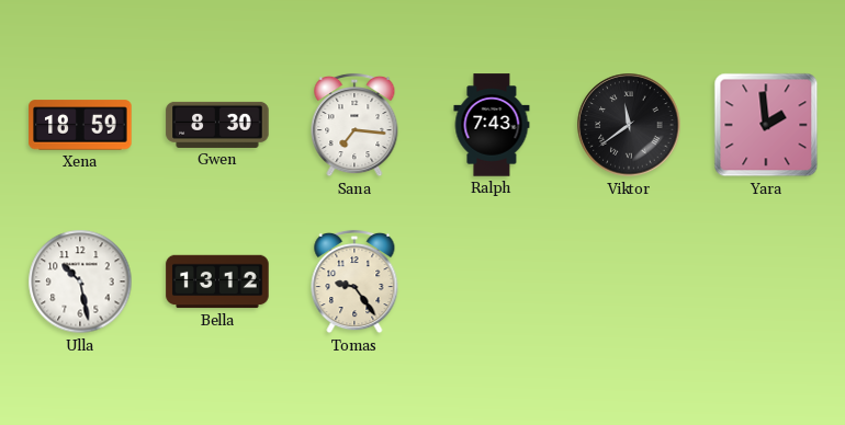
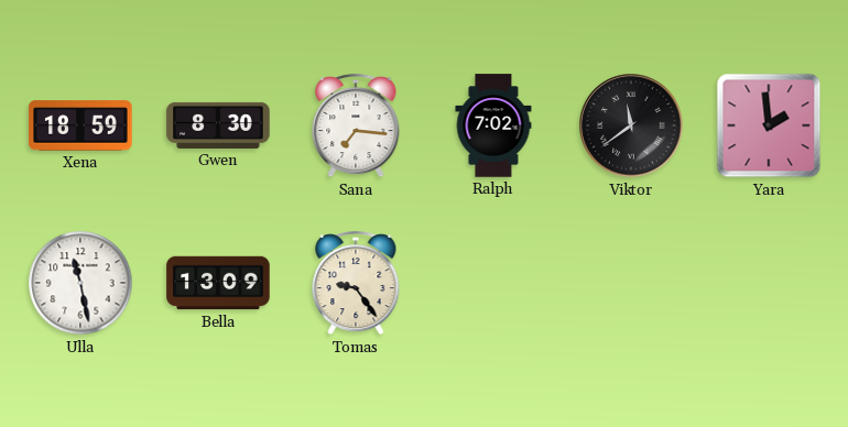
Ralph: 7:43 -> 7:02 (493, 125)
Ulla: 10:28 -> 11:28 (80, 283)
Bella: 13:12 -> 13:09 (218, 283)
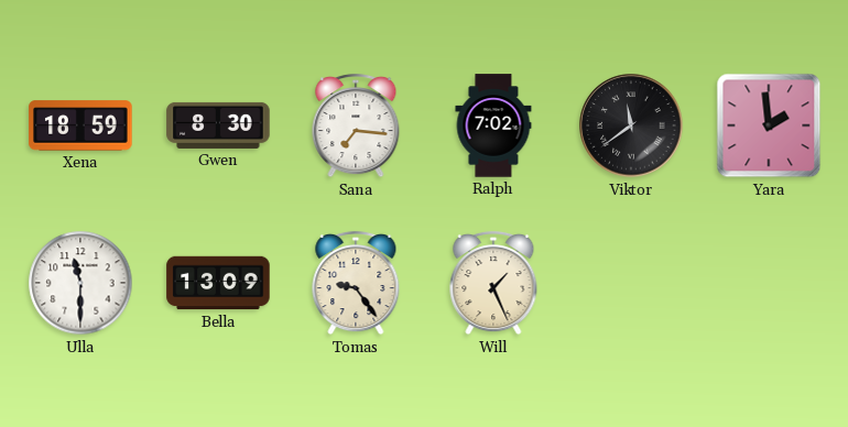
Ulla: 11:28 -> 11:30 (80, 283)
Will: none -> 1:26 (493, 283)
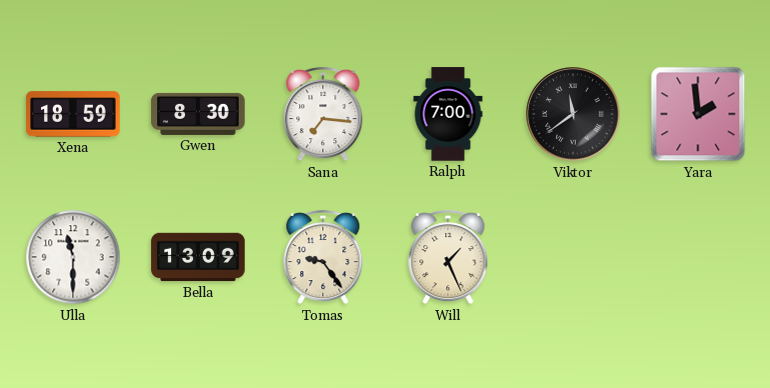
Ralph: 7:02 -> 7:00 (448, 114)
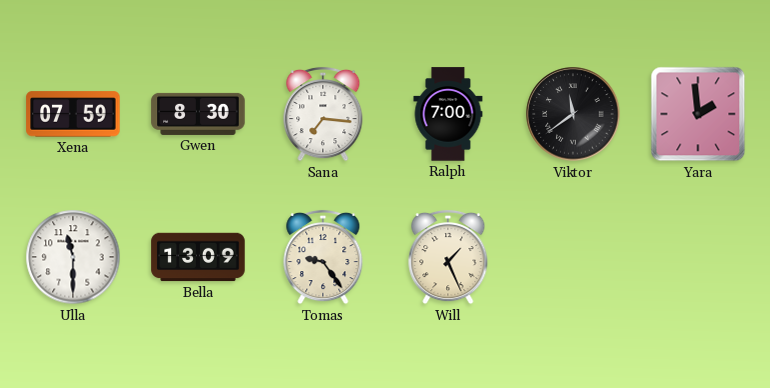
Xena: 18:59 -> 07:59 (73, 114)
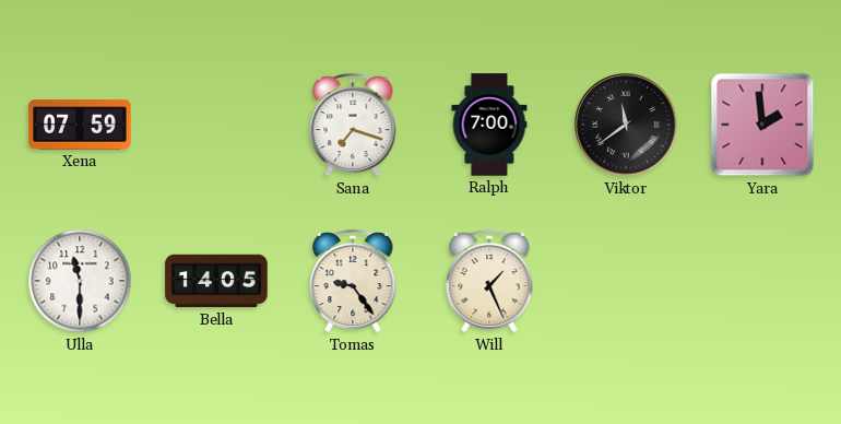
Gwen: 8:30 -> none (198, 114)
Sana: 7:16 -> 7:18 (353, 125)
Bella: 13:09 -> 14:05 (216, 281)
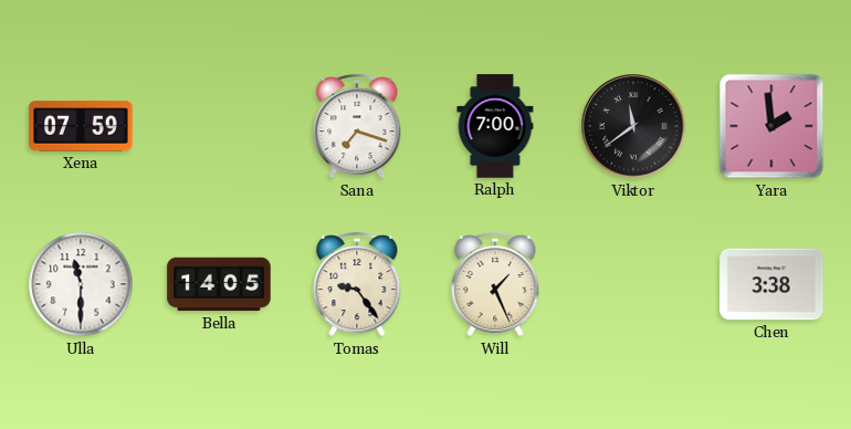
Chen: none -> 3:38 (771, 284)
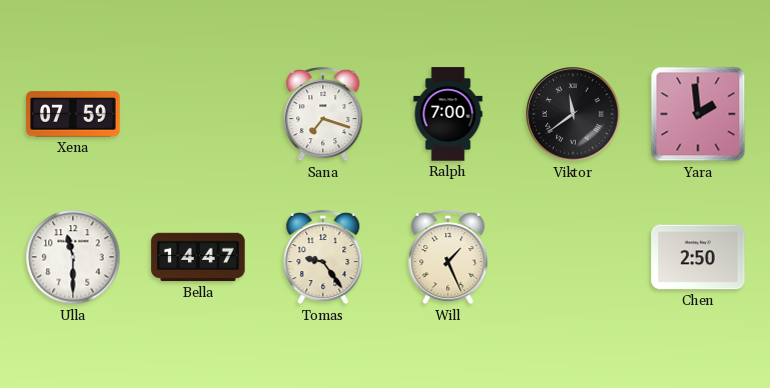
Bella: 14:05 -> 14:47 (198, 257)
Chen: 3:38 -> 2:50 (698, 257)
